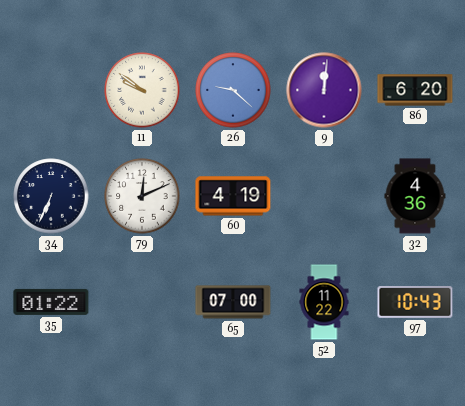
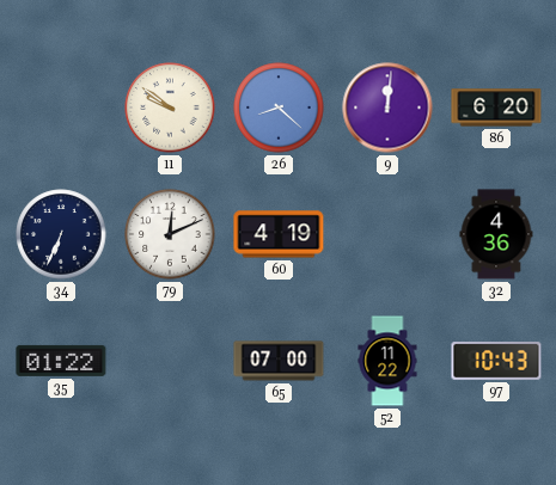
26: 9:22 -> 8:22 (279, 108)
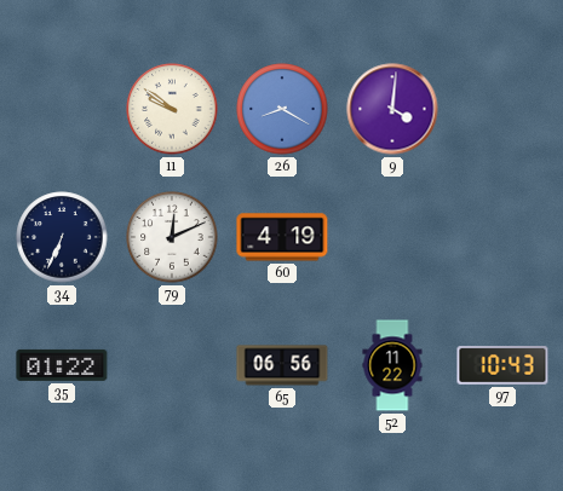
26: 8:22 -> 8:20 (282, 109)
9: 12:01 -> 4:01 (392, 109)
86: 6:20 -> none (496, 108)
32: 4:36 -> none (496, 234)
65: 07:00 -> 06:56 (282, 365)
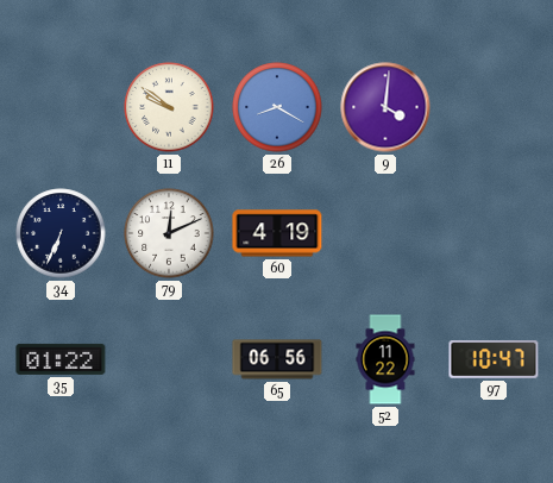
97: 10:43 -> 10:47 (494, 359)
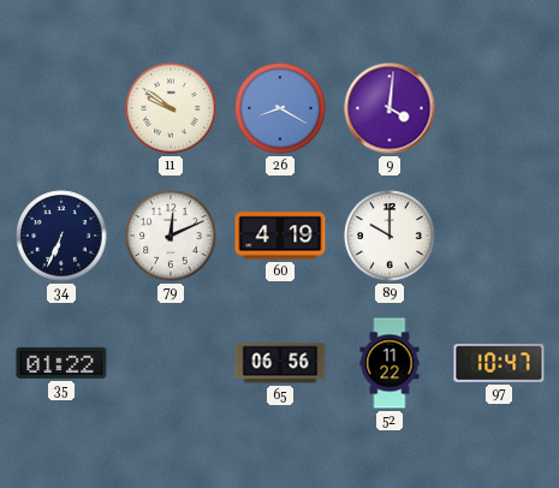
89: none -> 10:00 (389, 236)
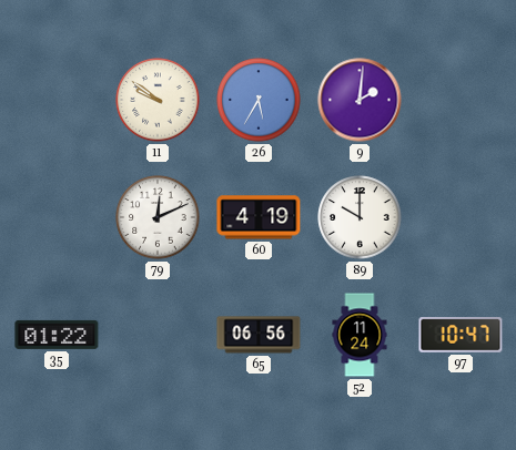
26: 8:20 -> 5:35 (259, 100)
9: 4:01 -> 2:01 (360, 100)
34: 6:34 -> none (61, 236)
52: 11:22 -> 11:24 (360, 335)
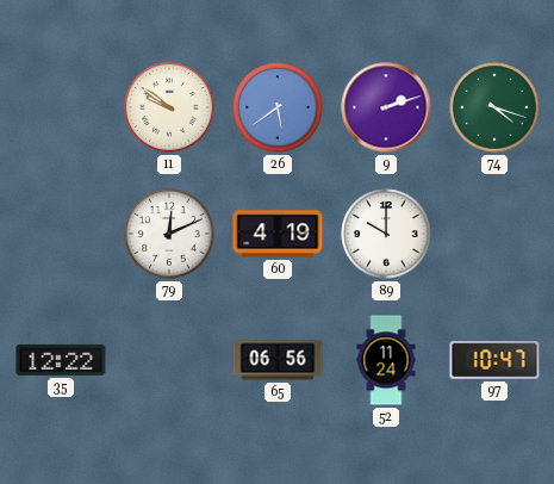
26: 5:35 -> 5:39 (278, 107)
9: 2:01 -> 2:12 (386, 107)
74: none -> 4:18 (494, 107)
35: 01:22 -> 12:22 (61, 360)
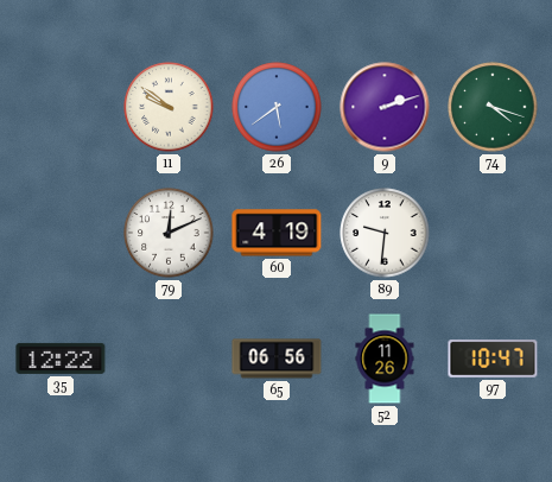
89: 10:00 -> 9:31 (385, 233)
52: 11:24 -> 11:26 (385, 359)
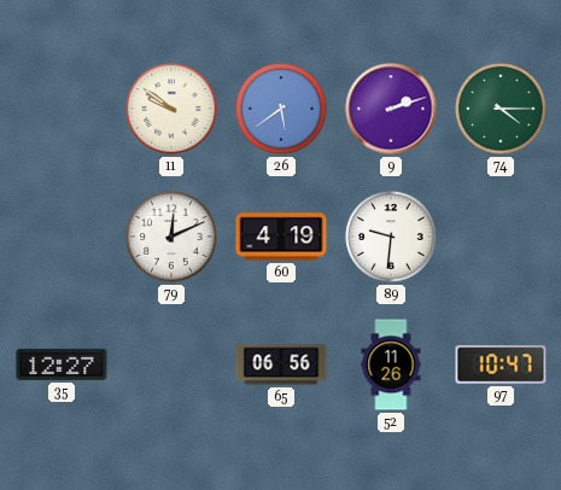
74: 4:18 -> 4:15 (501, 109)
35: 12:22 -> 12:27 (62, 364)
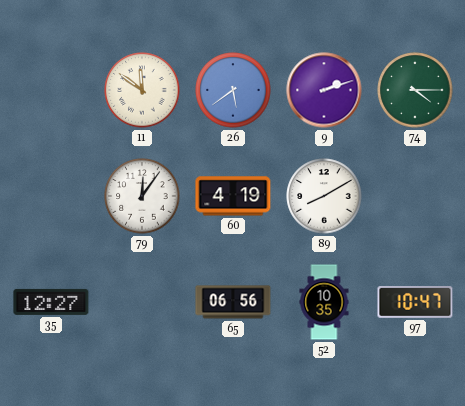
11: 9:51 -> 11:51 (142, 90)
79: 12:11 -> 12:06 (142, 196)
89: 9:31 -> 8:10 (324, 196)
52: 11:26 -> 10:35 (324, 302)
